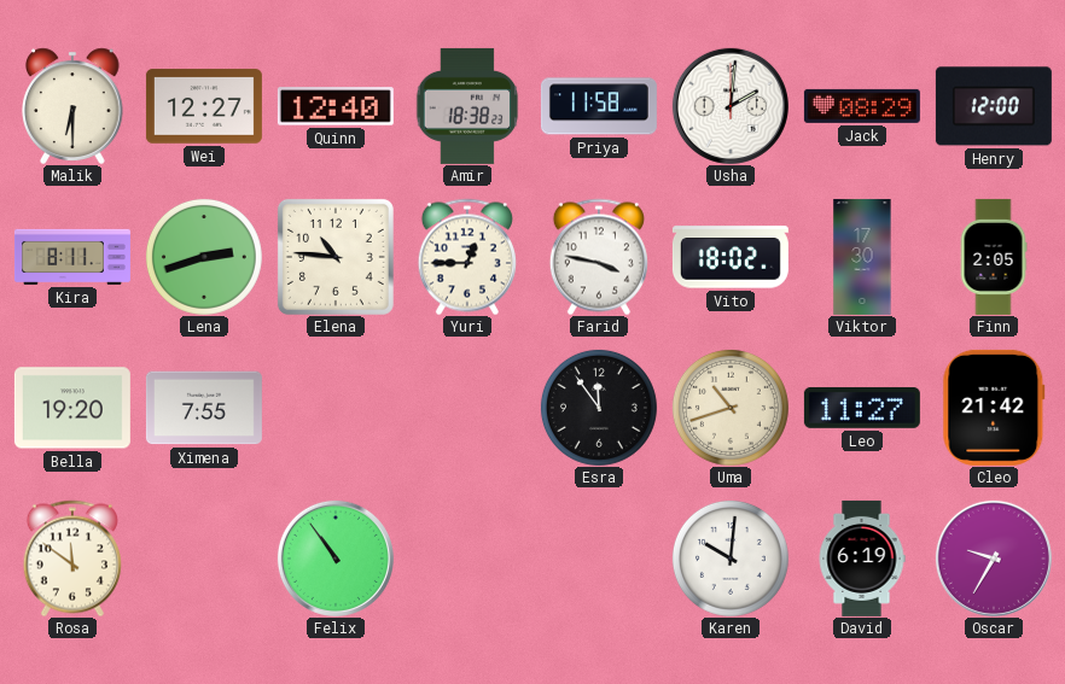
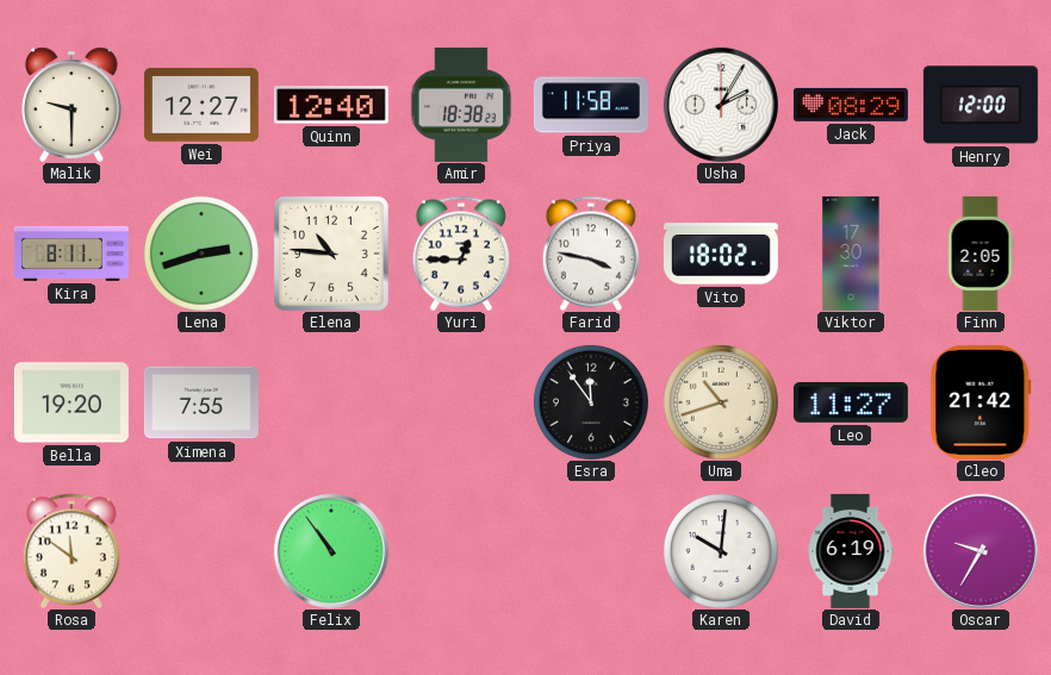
Malik: 6:30 -> 9:30 (73, 105)
Usha: 2:01 -> 2:05 (721, 105)
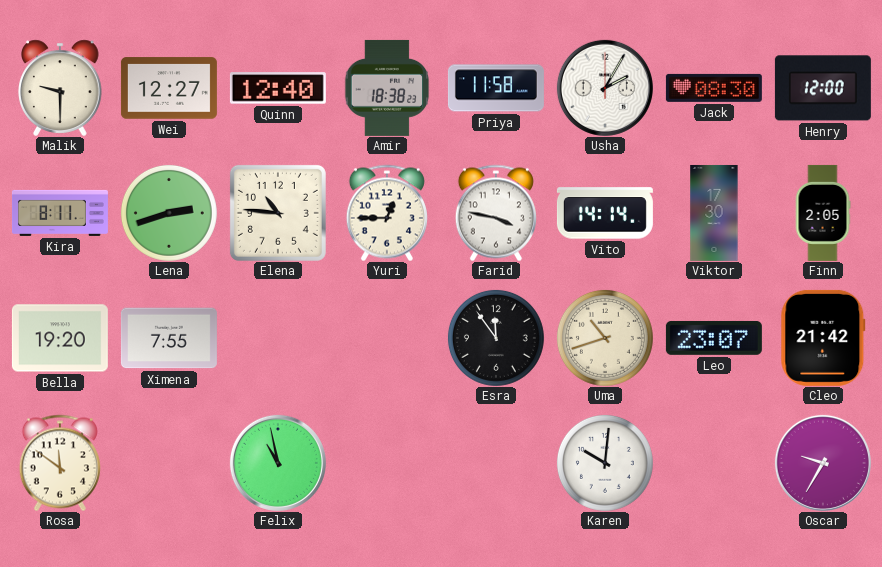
Jack: 08:29 -> 08:30 (714, 88)
Vito: 18:02 -> 14:14 (605, 213)
Leo: 11:27 -> 23:07 (714, 338)
Felix: 10:54 -> 10:58 (278, 463)
David: 6:19 -> none (851, 551)
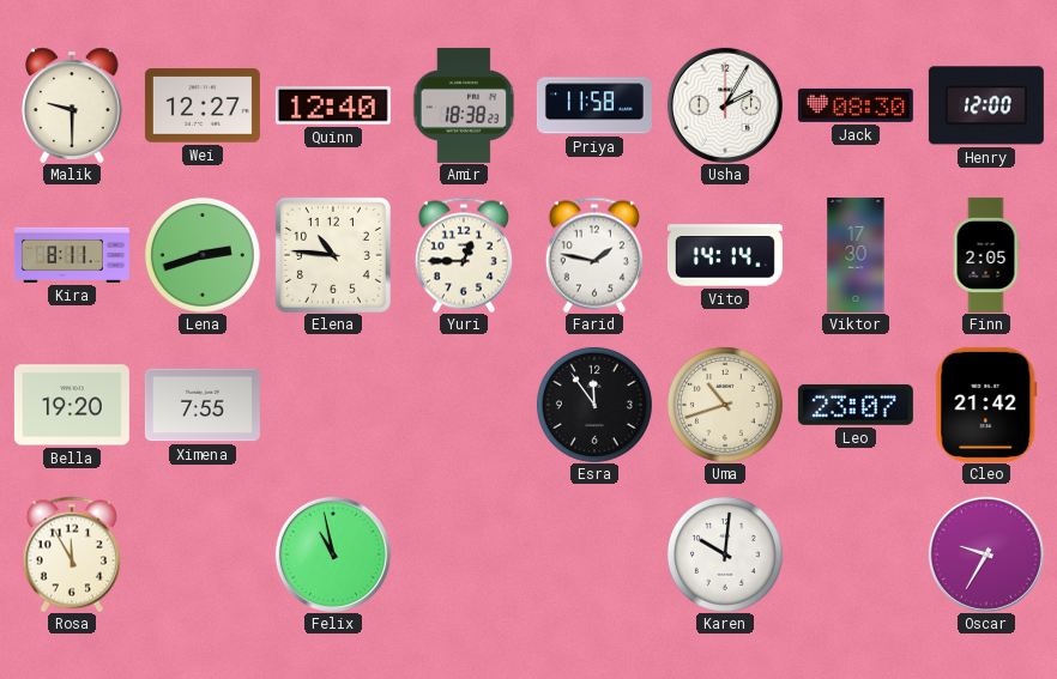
Farid: 3:47 -> 1:47 (594, 255)
Rosa: 11:51 -> 11:55 (72, 554)
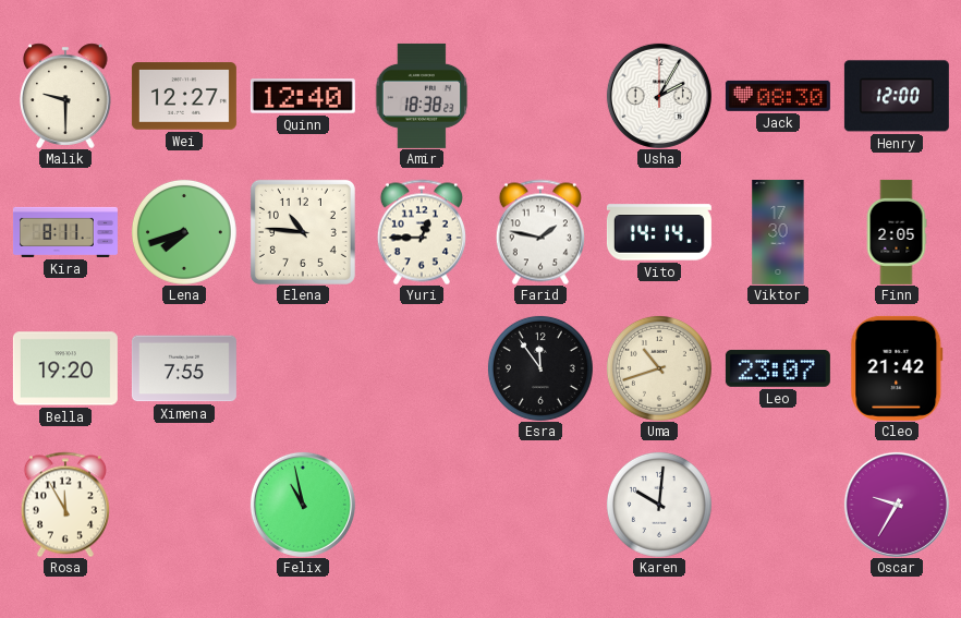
Priya: 11:58 -> none (594, 105)
Lena: 2:42 -> 7:42 (184, 232)
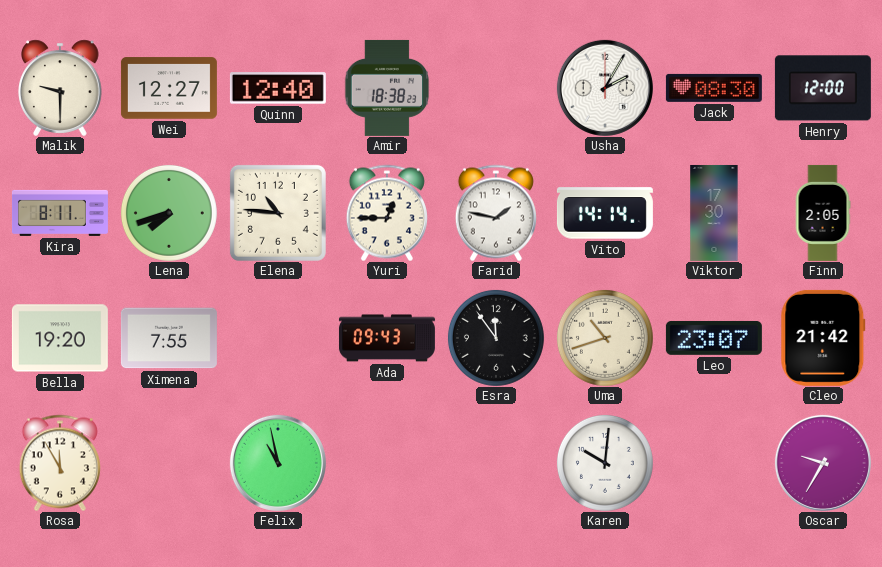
Ada: none -> 09:43 (387, 338)
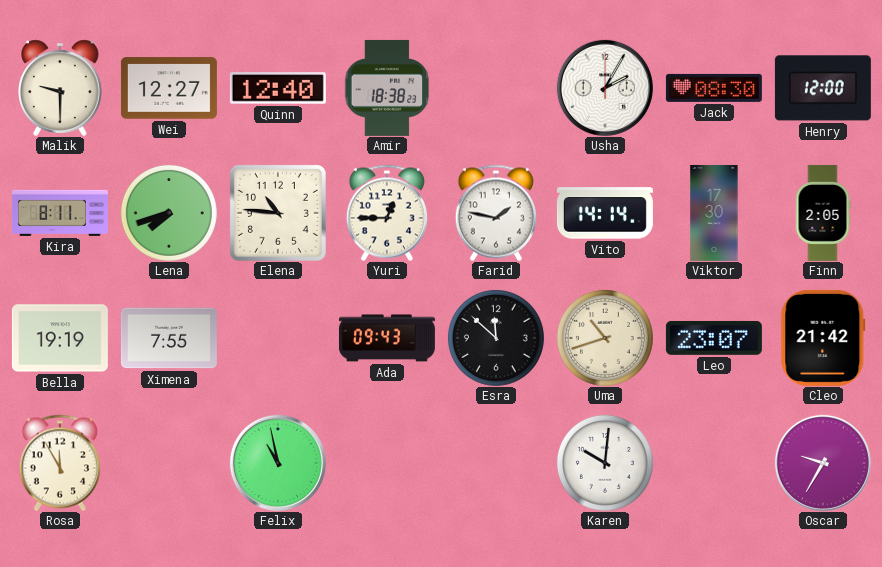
Bella: 19:20 -> 19:19 (60, 338)
Esra: 11:54 -> 11:52 (496, 338)
